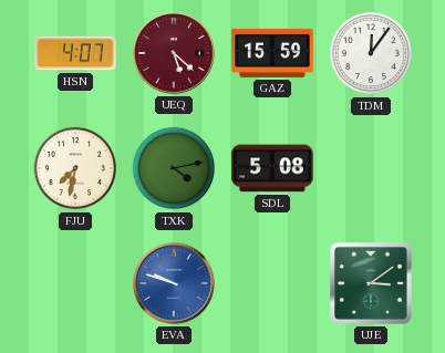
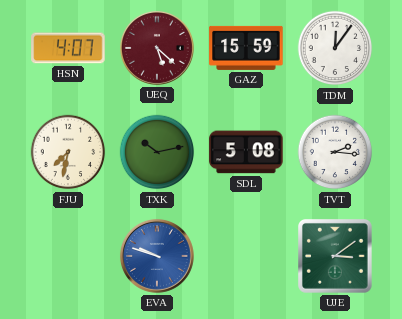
TXK: 4:13 -> 10:13 (157, 152)
TVT: none -> 2:16 (335, 152)
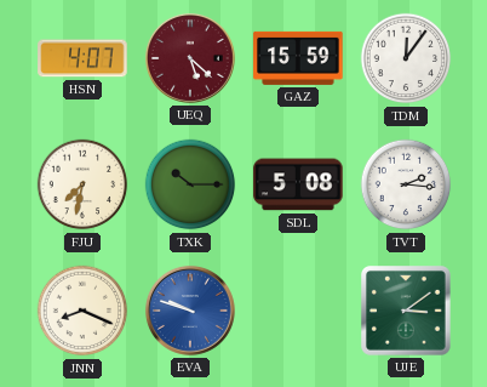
TXK: 10:13 -> 10:15 (190, 184)
JNN: none -> 8:19 (82, 311)
